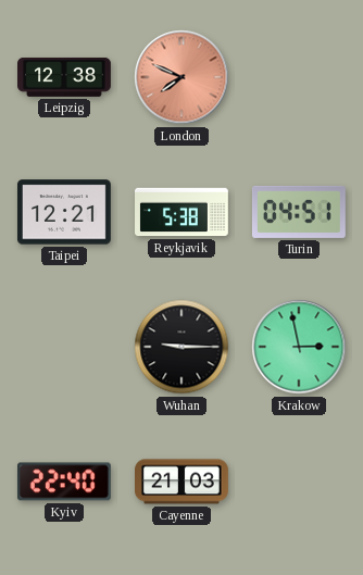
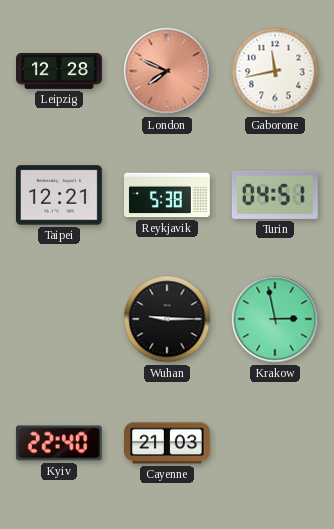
Leipzig: 12:38 -> 12:28 (60, 71)
Gaborone: none -> 11:43 (275, 71)
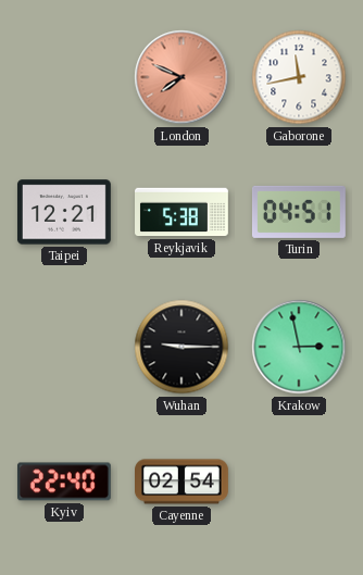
Leipzig: 12:28 -> none (60, 71)
Cayenne: 21:03 -> 02:54 (183, 482)
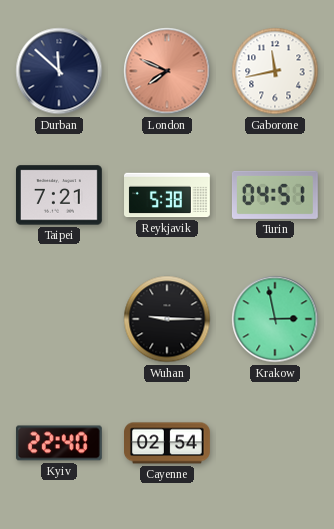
Durban: none -> 11:52 (59, 71)
Taipei: 12:21 -> 7:21 (59, 195)
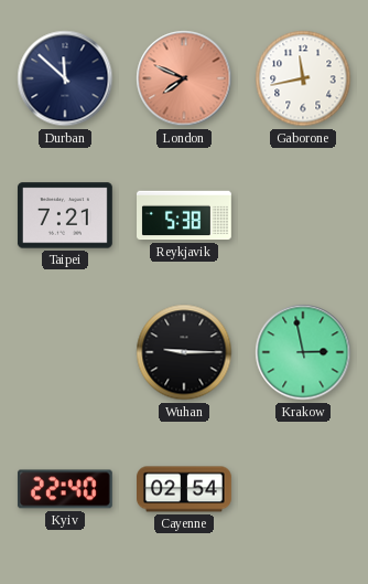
Turin: 04:51 -> none (275, 195)
